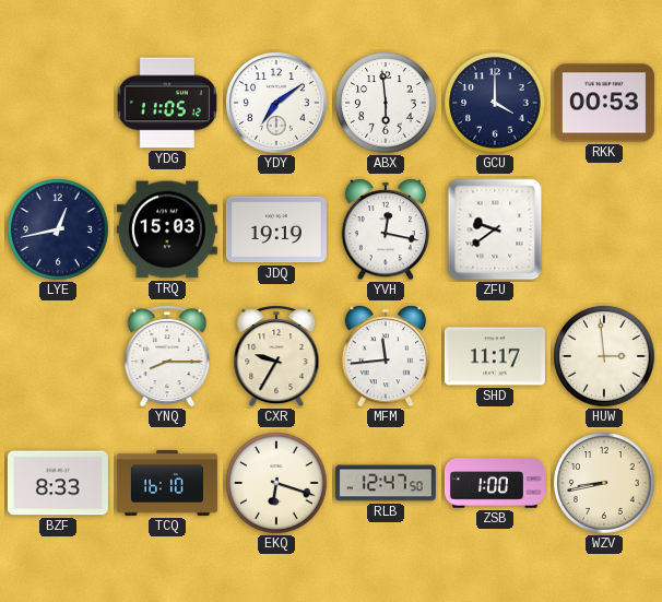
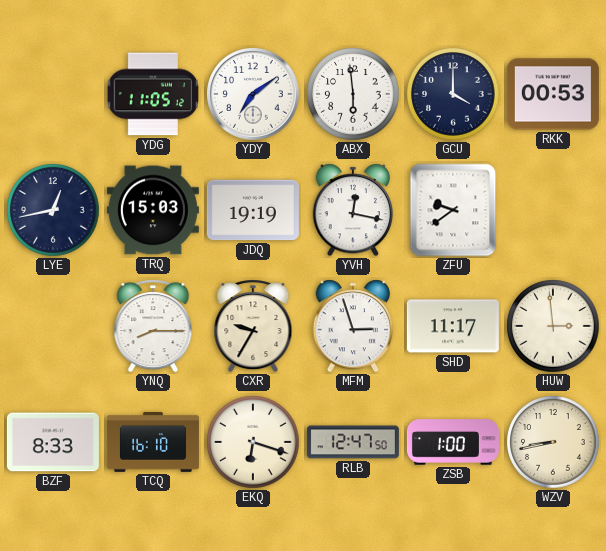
MFM: 11:44 -> 2:57 (353, 326)
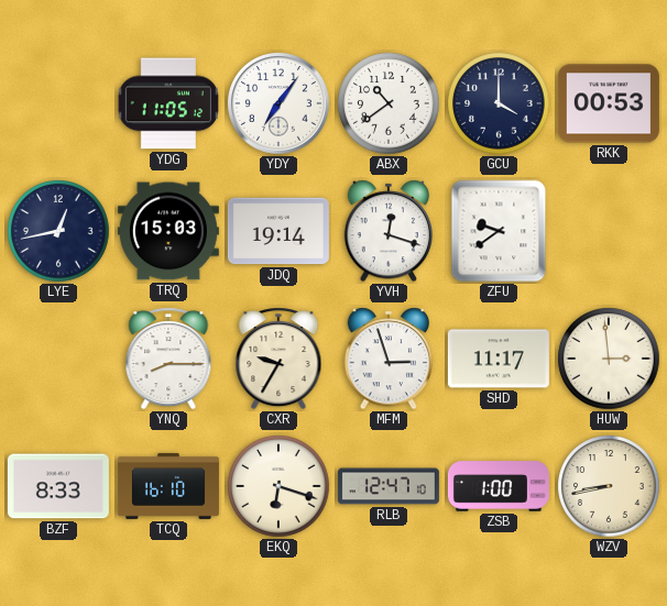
YDY: 7:09 -> 7:06 (278, 103)
ABX: 5:59 -> 10:39 (389, 103)
JDQ: 19:19 -> 19:14 (278, 231)
YVH: 12:17 -> 12:18 (389, 231)
RLB: 12:47:50 -> 12:47:10 (389, 486)
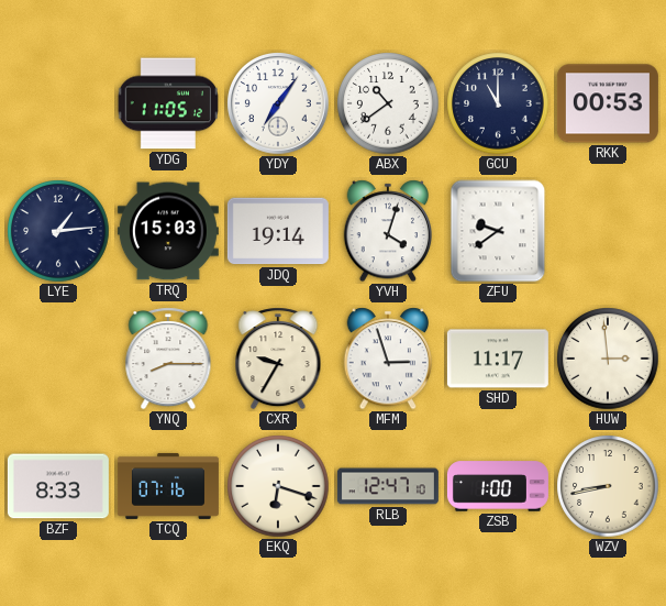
GCU: 4:00 -> 11:00 (498, 103)
LYE: 12:43 -> 1:14 (58, 231)
YVH: 12:18 -> 4:03 (388, 231)
TCQ: 16:10 -> 07:16 (168, 486)
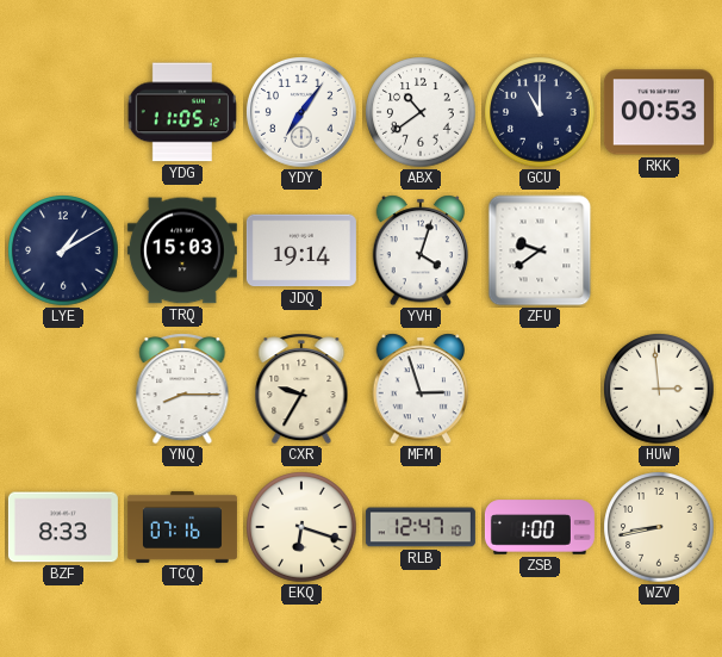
LYE: 1:14 -> 1:10 (63, 250)
SHD: 11:17 -> none (498, 359)
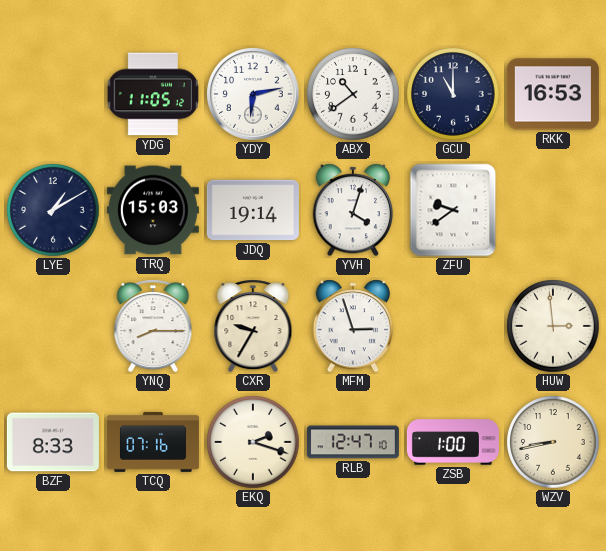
YDY: 7:06 -> 6:13 (253, 94)
RKK: 00:53 -> 16:53 (553, 94)
EKQ: 6:18 -> 2:18 (253, 442)
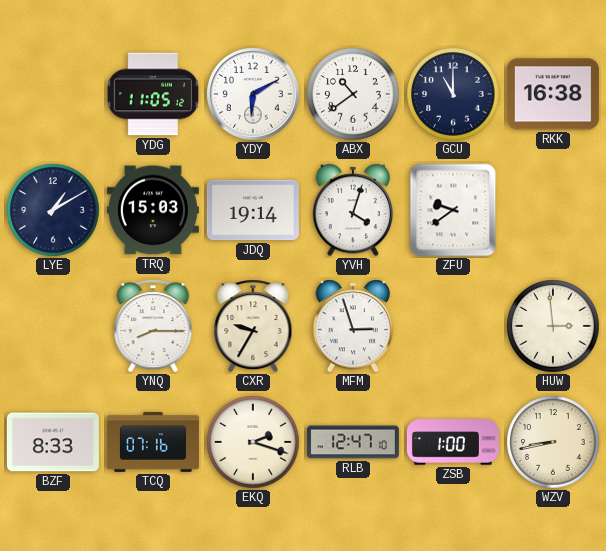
YDY: 6:13 -> 6:10 (253, 94)
RKK: 16:53 -> 16:38 (553, 94)
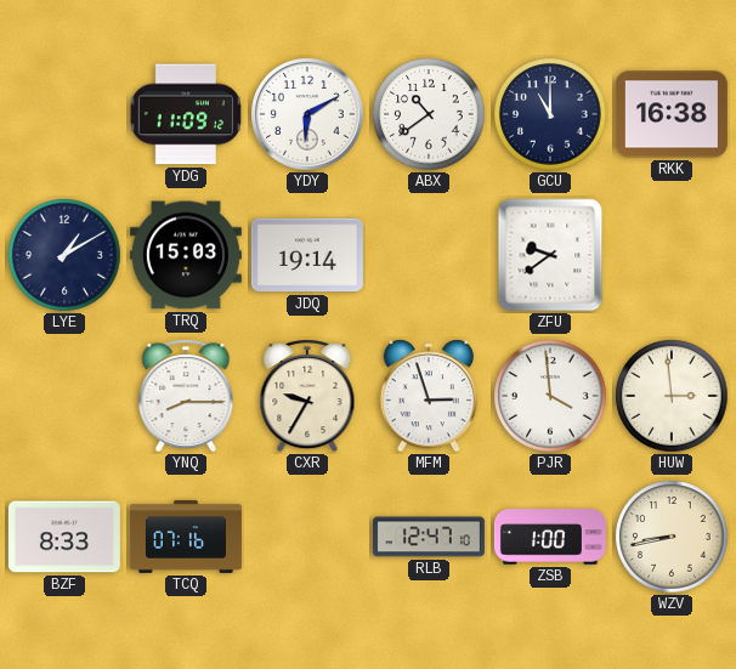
YDG: 11:05 -> 11:09 (185, 114)
YVH: 4:03 -> none (353, 210)
PJR: none -> 3:59 (550, 396)
EKQ: 2:18 -> none (253, 442)
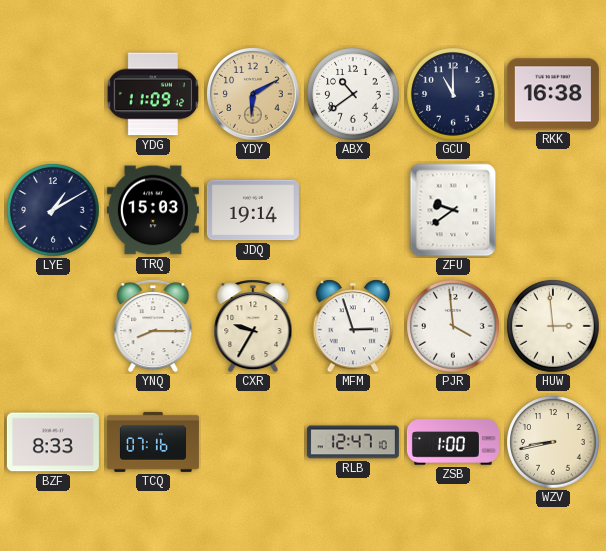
YDY dial: white -> champagne (253, 94)
